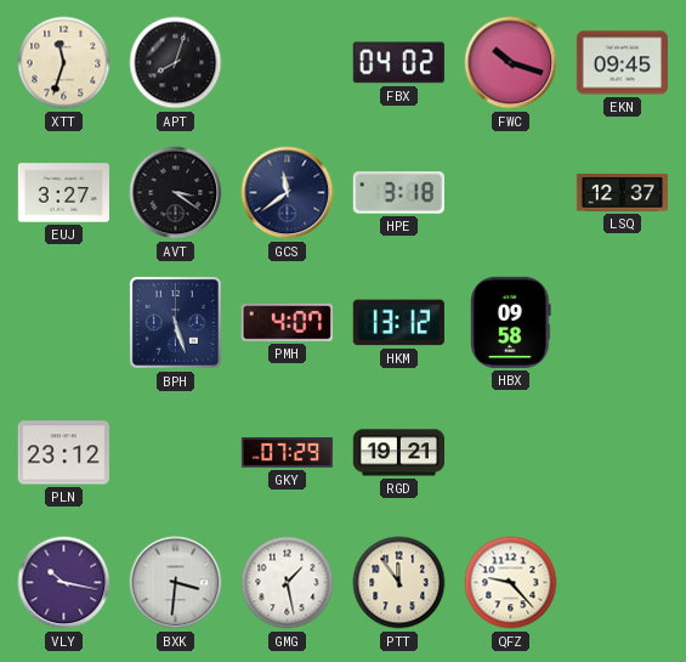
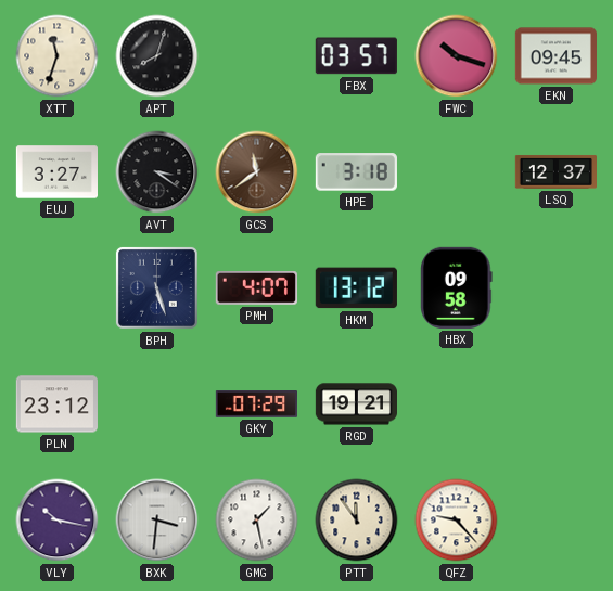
FBX: 04:02 -> 03:57 (356, 56)
GCS dial: navy -> brown (257, 172)
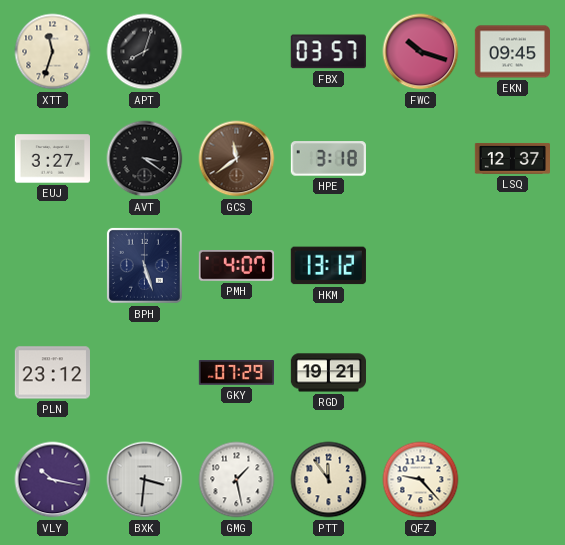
HBX: 09:58 -> none (457, 287)
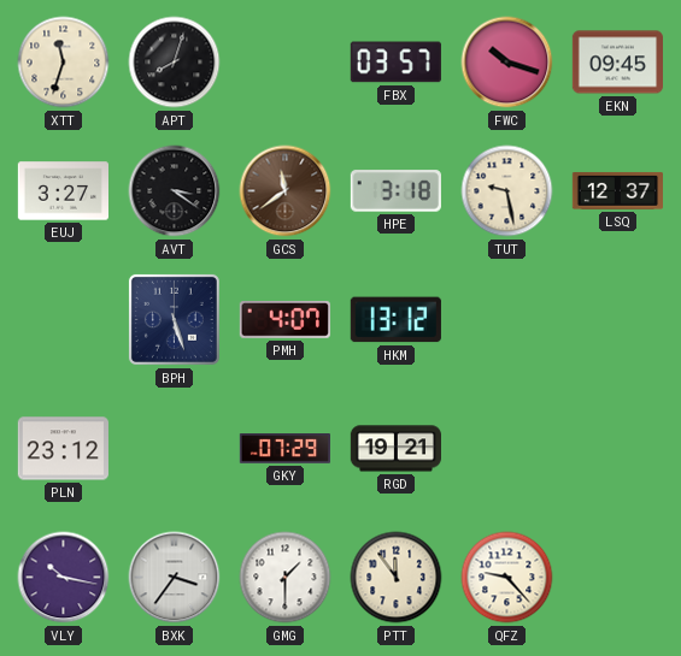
TUT: none -> 9:28 (507, 191)
BXK: 3:31 -> 3:36 (175, 578)
GMG: 1:28 -> 1:30 (286, 578)
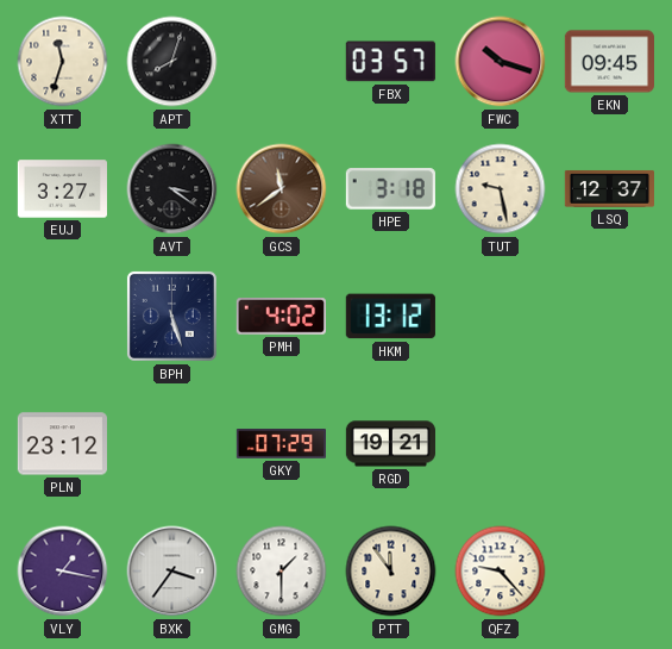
PMH: 4:07 -> 4:02 (281, 317)
VLY: 10:17 -> 1:17 (63, 572)
